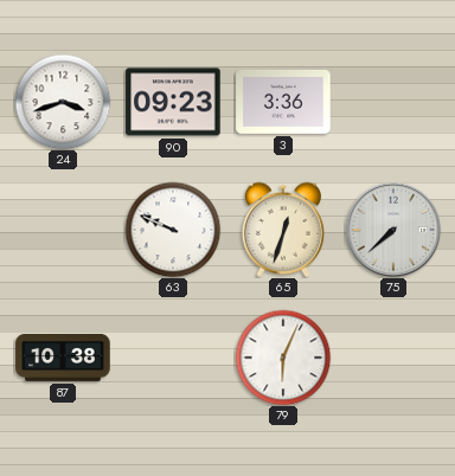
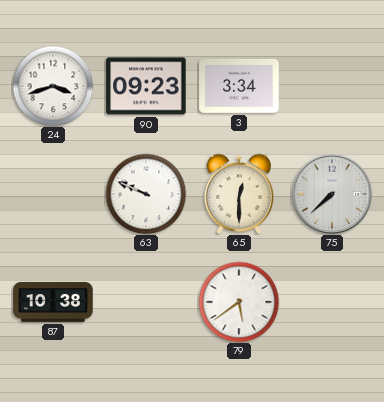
3: 3:36 -> 3:34 (239, 86)
65: 12:33 -> 12:30 (238, 194)
79: 6:04 -> 5:39 (239, 302)
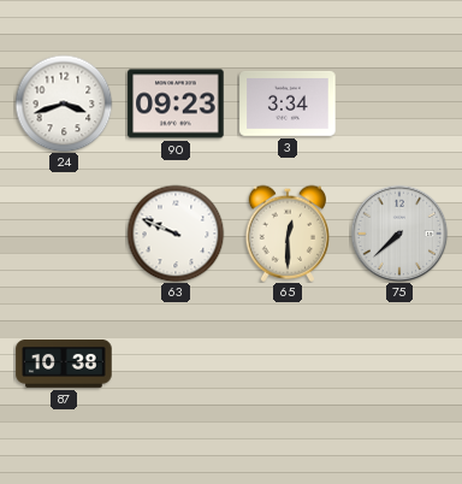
79: 5:39 -> none (239, 302)
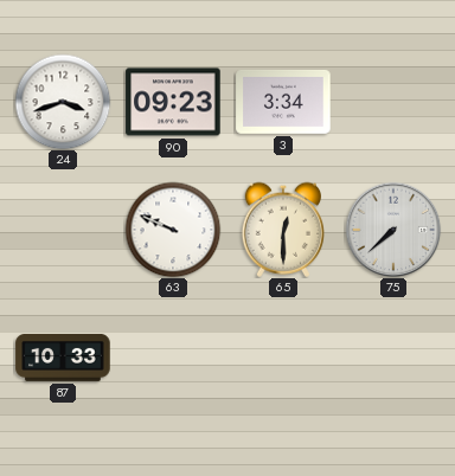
87: 10:38 -> 10:33 (63, 358)
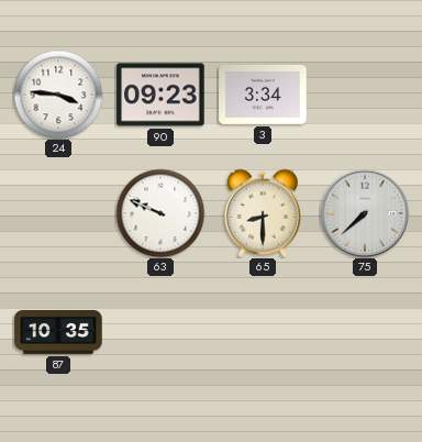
24: 3:42 -> 3:46 (58, 95)
65: 12:30 -> 8:30 (262, 213)
87: 10:33 -> 10:35 (58, 332)
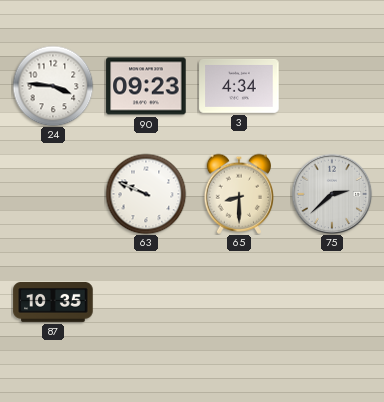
3: 3:34 -> 4:34 (239, 86)
75: 7:38 -> 2:38 (332, 194)
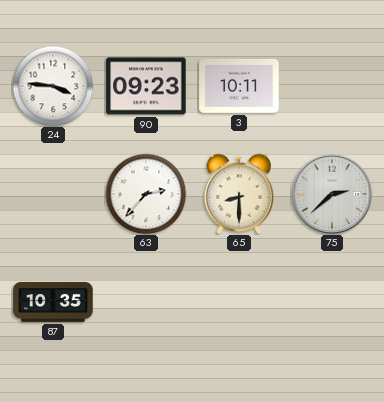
3: 4:34 -> 10:11 (239, 86)
63: 9:49 -> 2:37 (146, 194)
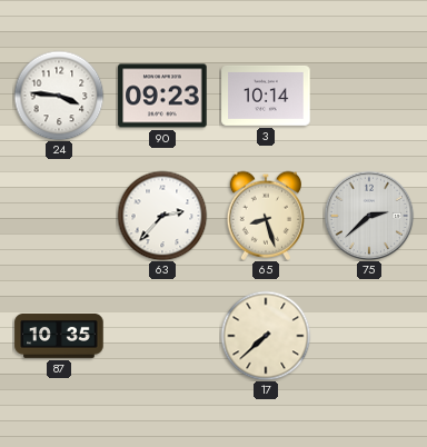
3: 10:11 -> 10:14 (266, 96)
65: 8:30 -> 8:27 (265, 216)
17: none -> 7:38 (266, 336)
